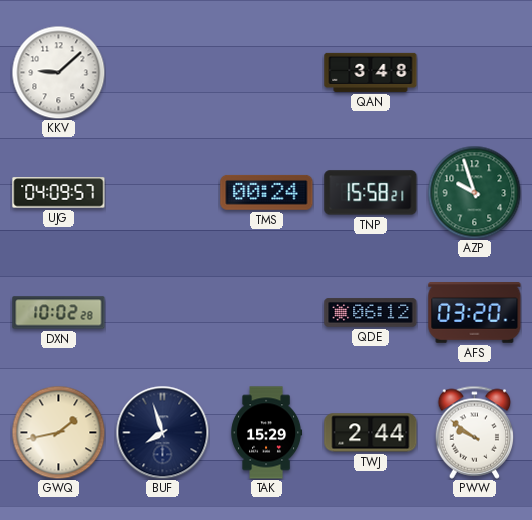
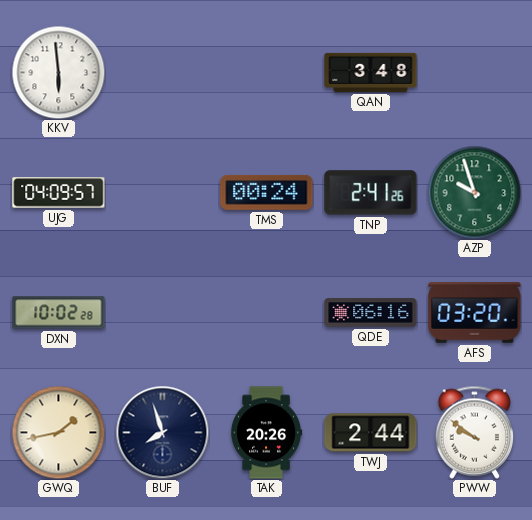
KKV: 9:08 -> 5:59 (58, 72)
TNP: 15:58 -> 2:41 (371, 193)
QDE: 06:12 -> 06:16 (371, 313)
TAK: 15:29 -> 20:26 (267, 433)
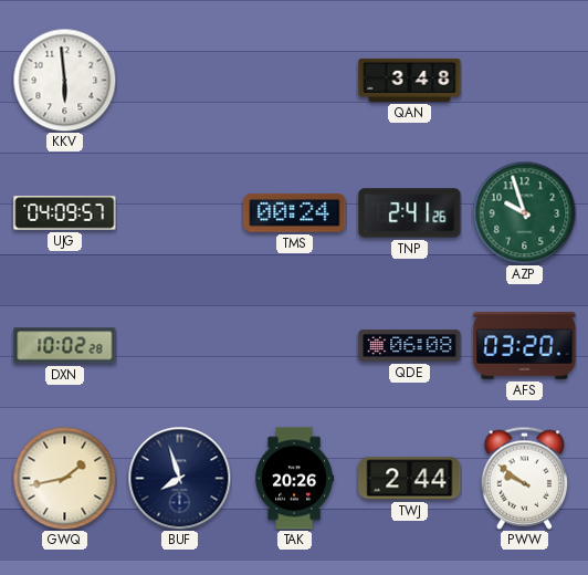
QDE: 06:16 -> 06:08 (410, 346)
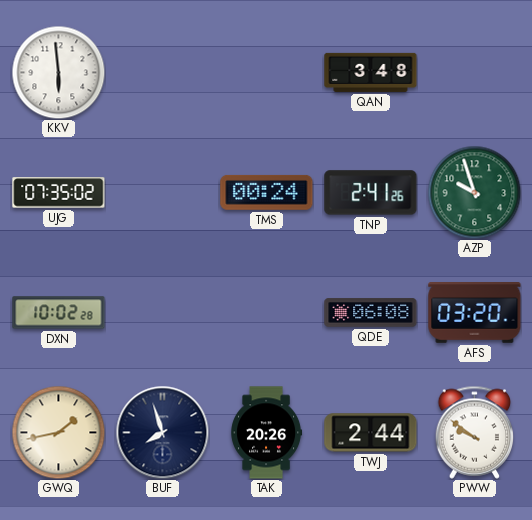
UJG: 04:09 -> 07:35 (59, 193)
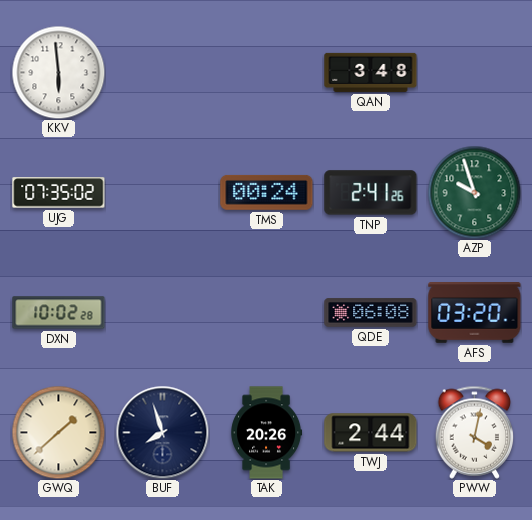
GWQ: 1:43 -> 1:38 (58, 432)
PWW: 9:51 -> 4:02 (475, 432)
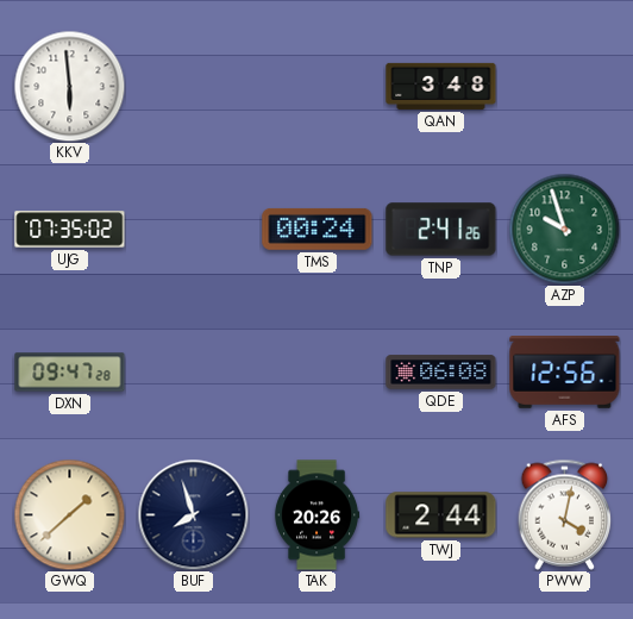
DXN: 10:02 -> 09:47 (70, 373)
AFS: 03:20 -> 12:56 (565, 373)
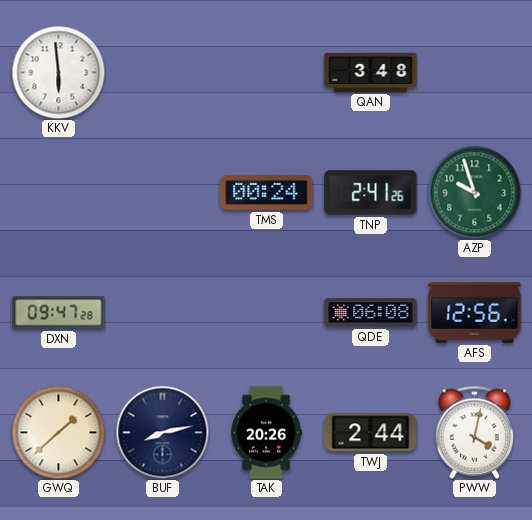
UJG: 07:35 -> none (70, 230)
BUF: 7:57 -> 8:13 (162, 432)
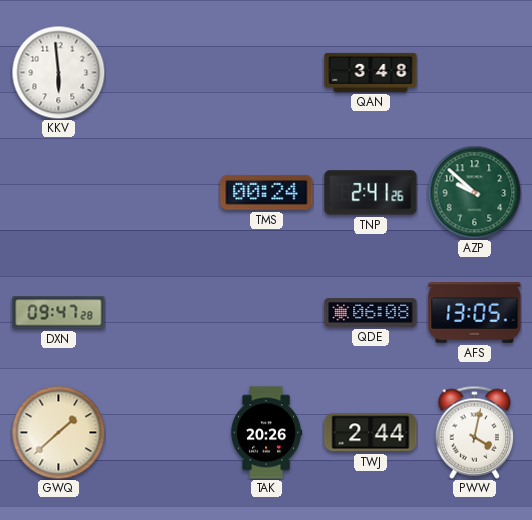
AZP: 9:57 -> 9:52 (474, 192)
AFS: 12:56 -> 13:05 (475, 313)
BUF: 8:13 -> none (162, 432)
